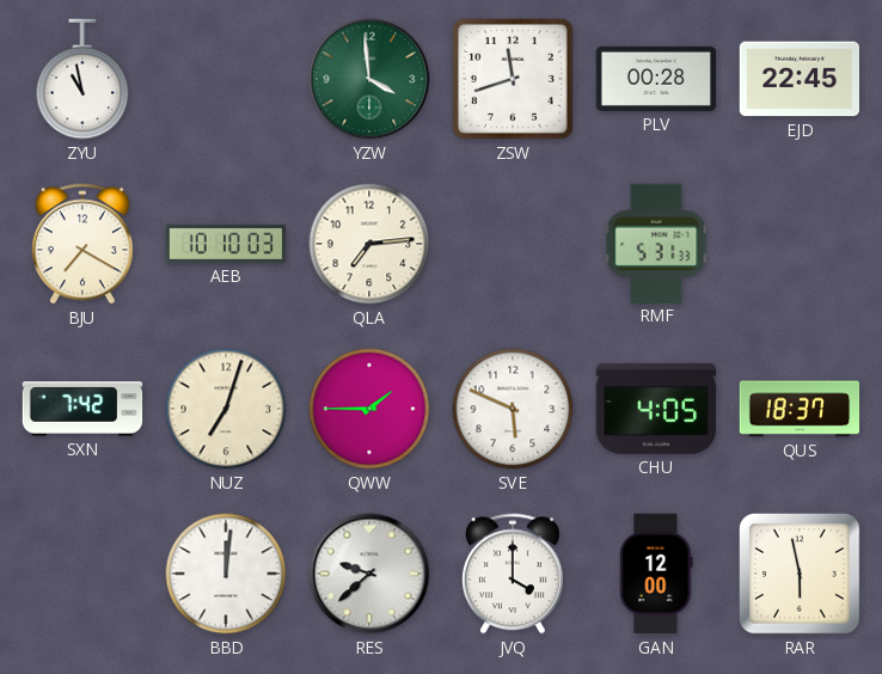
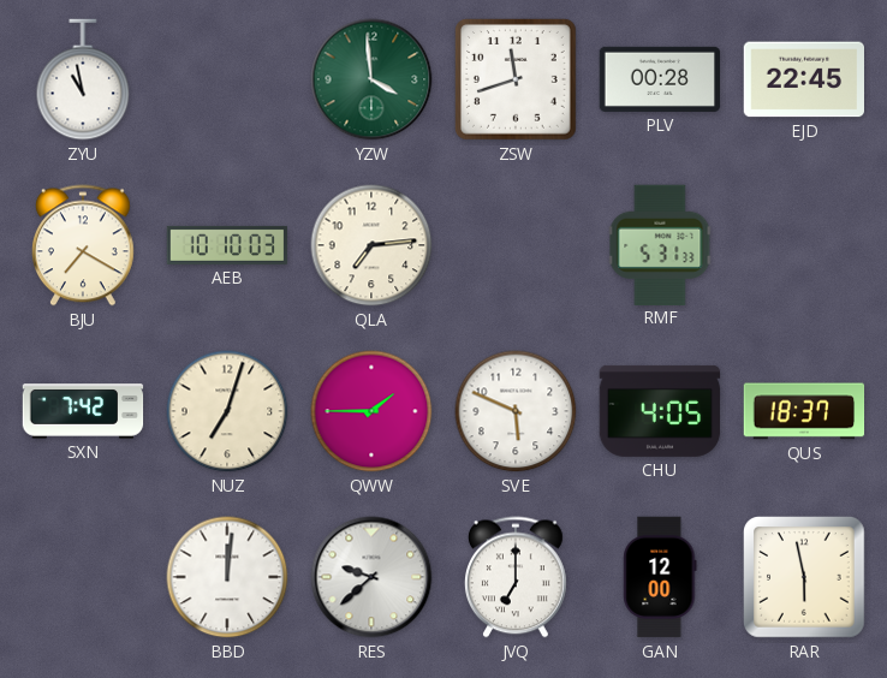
JVQ: 4:00 -> 7:00 (516, 577)
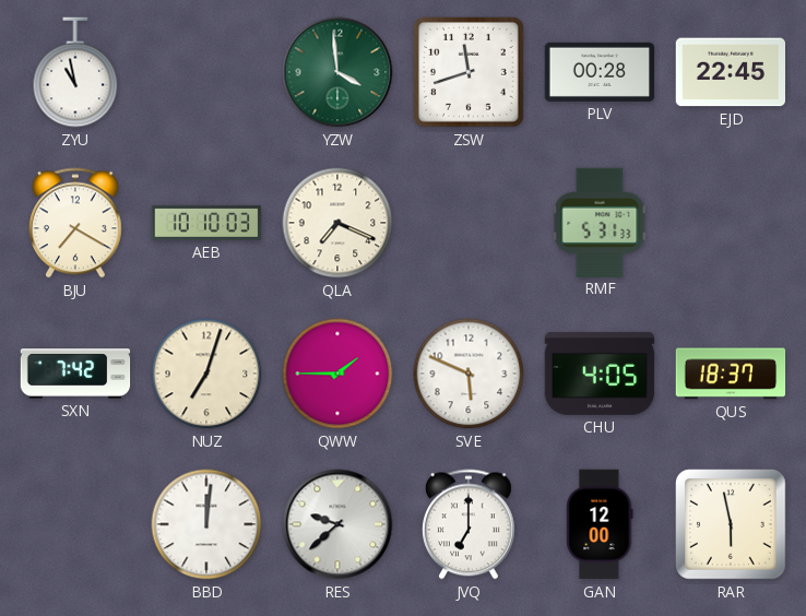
QLA: 7:14 -> 7:19 (337, 223)
